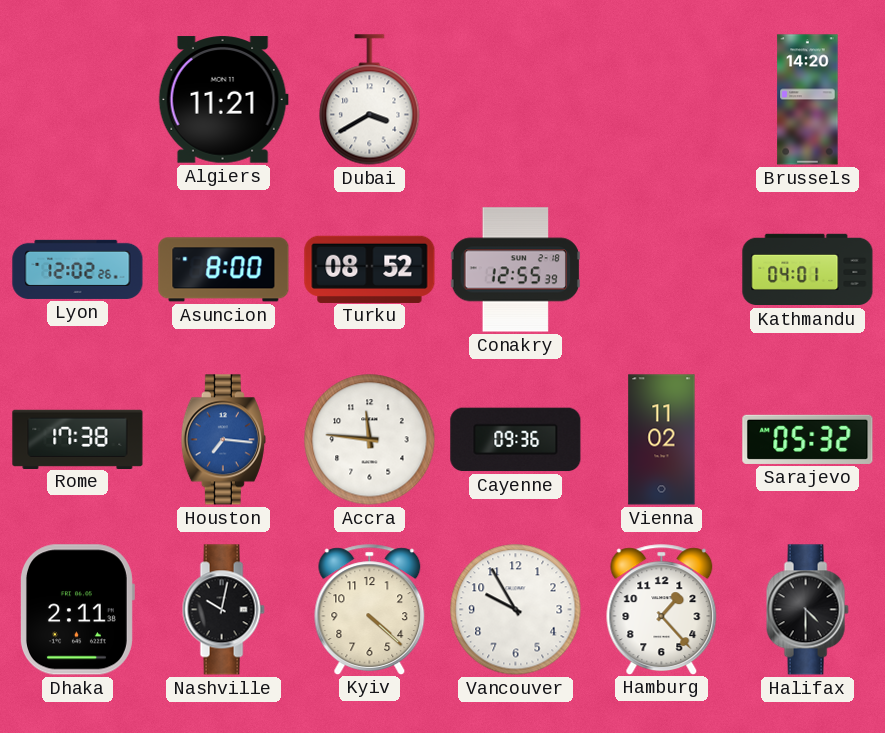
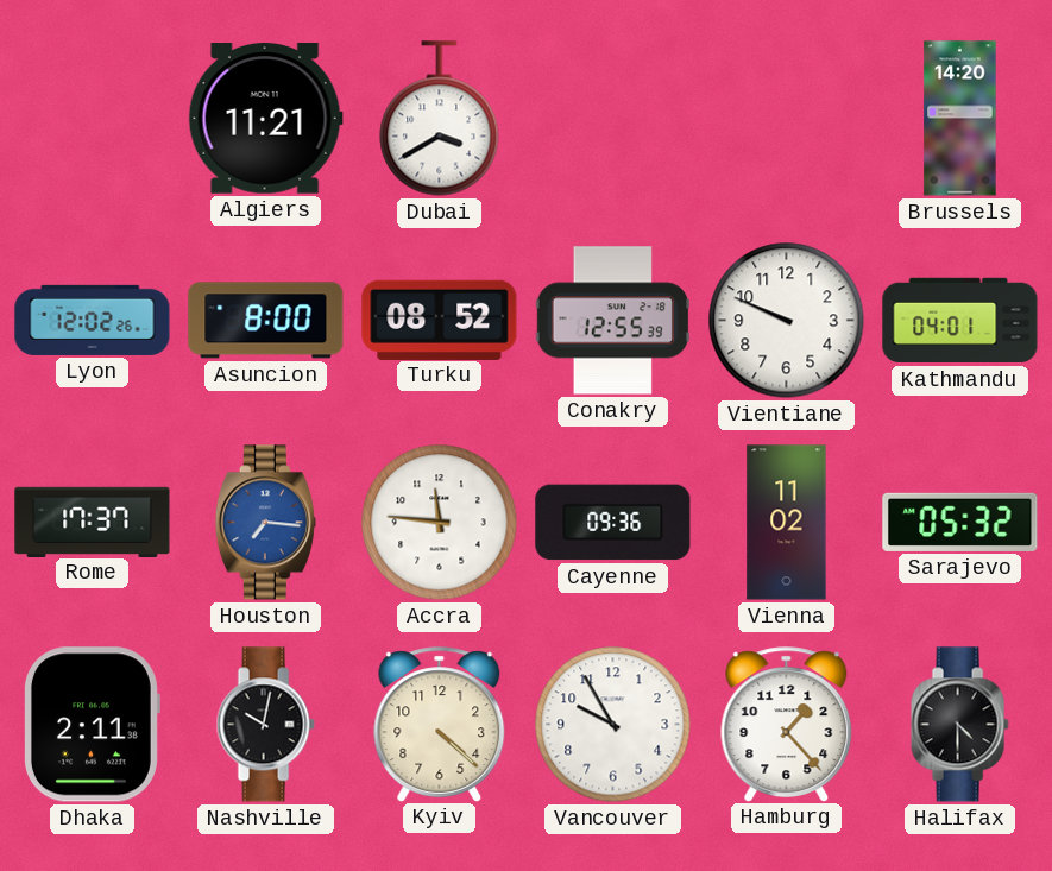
Vientiane: none -> 9:49 (787, 321)
Rome: 17:38 -> 17:37 (93, 522)
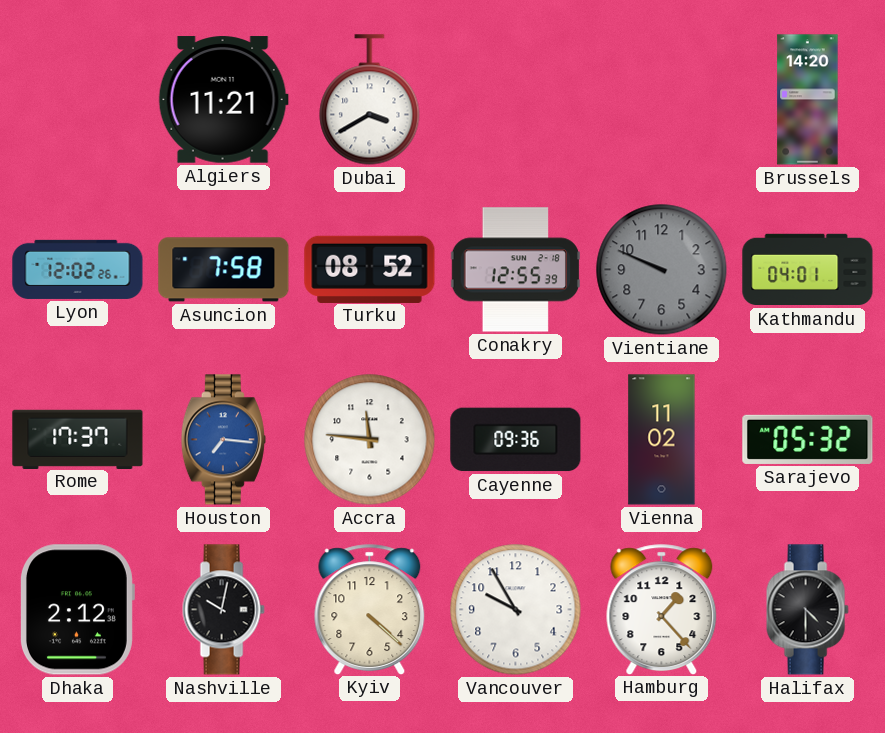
Asuncion: 8:00 -> 7:58 (224, 270)
Vientiane dial: white -> grey (662, 270)
Dhaka: 2:11 -> 2:12 (77, 610)
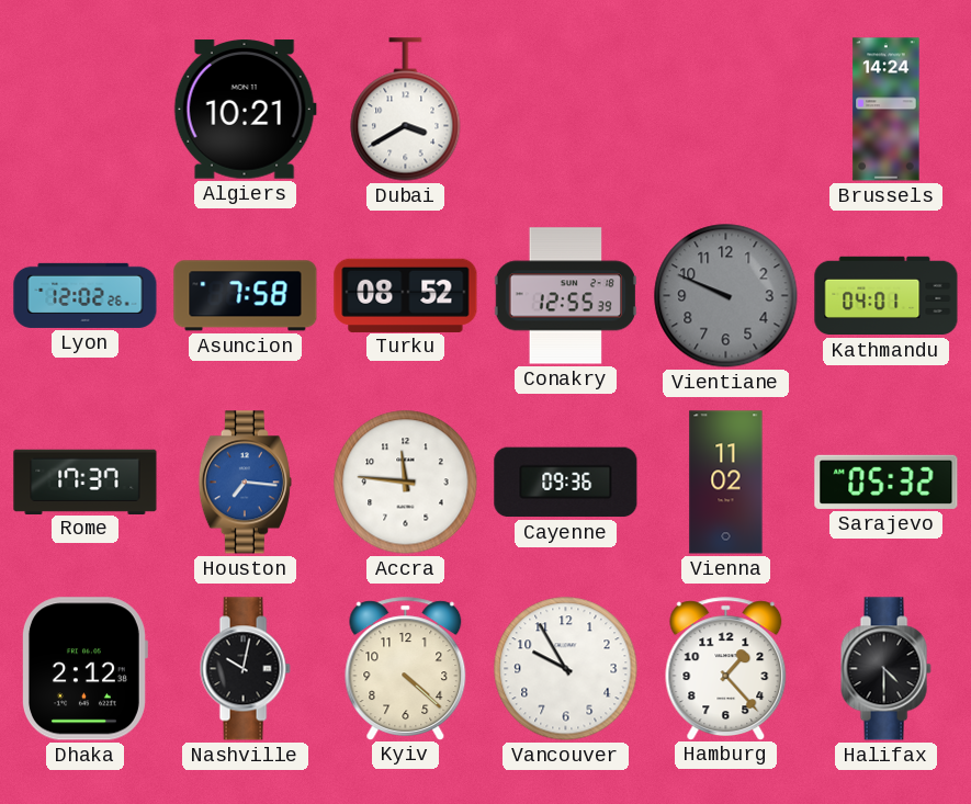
Algiers: 11:21 -> 10:21 (245, 110)
Brussels: 14:20 -> 14:24 (887, 110)
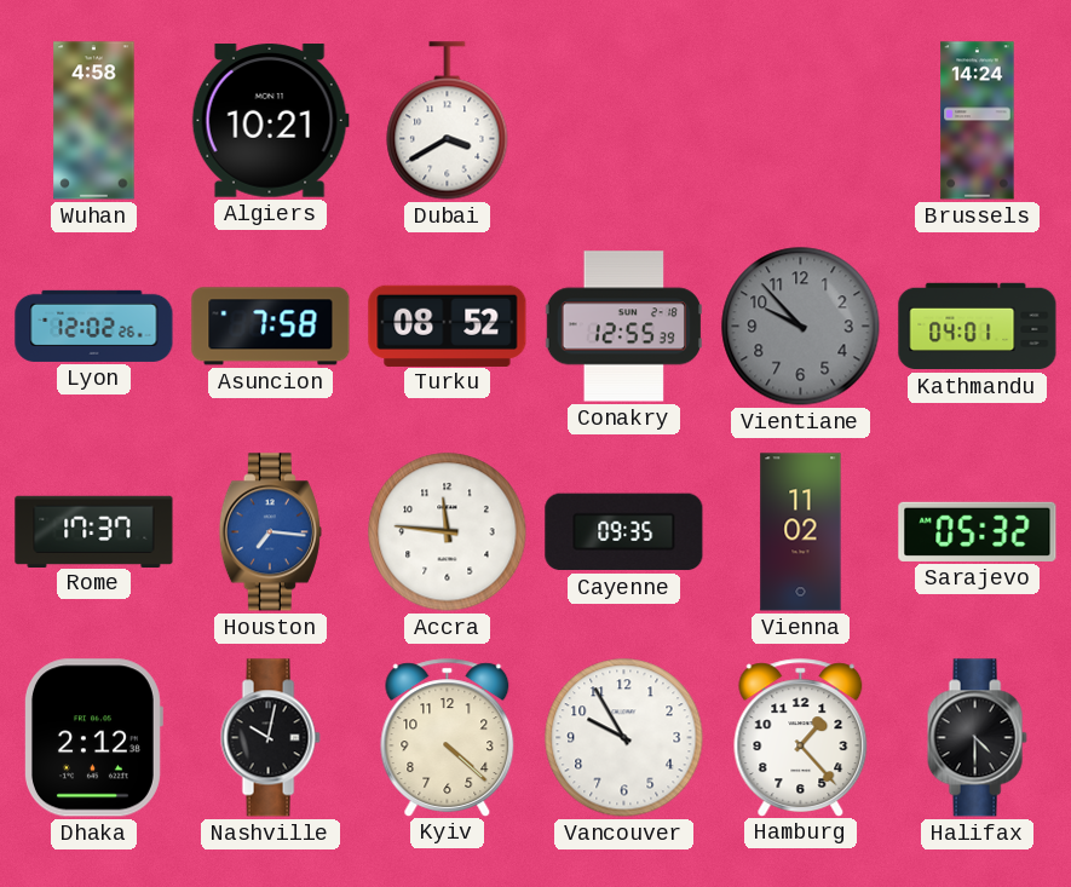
Wuhan: none -> 4:58 (94, 121)
Vientiane: 9:49 -> 9:53 (801, 327)
Cayenne: 09:36 -> 09:35 (624, 532)
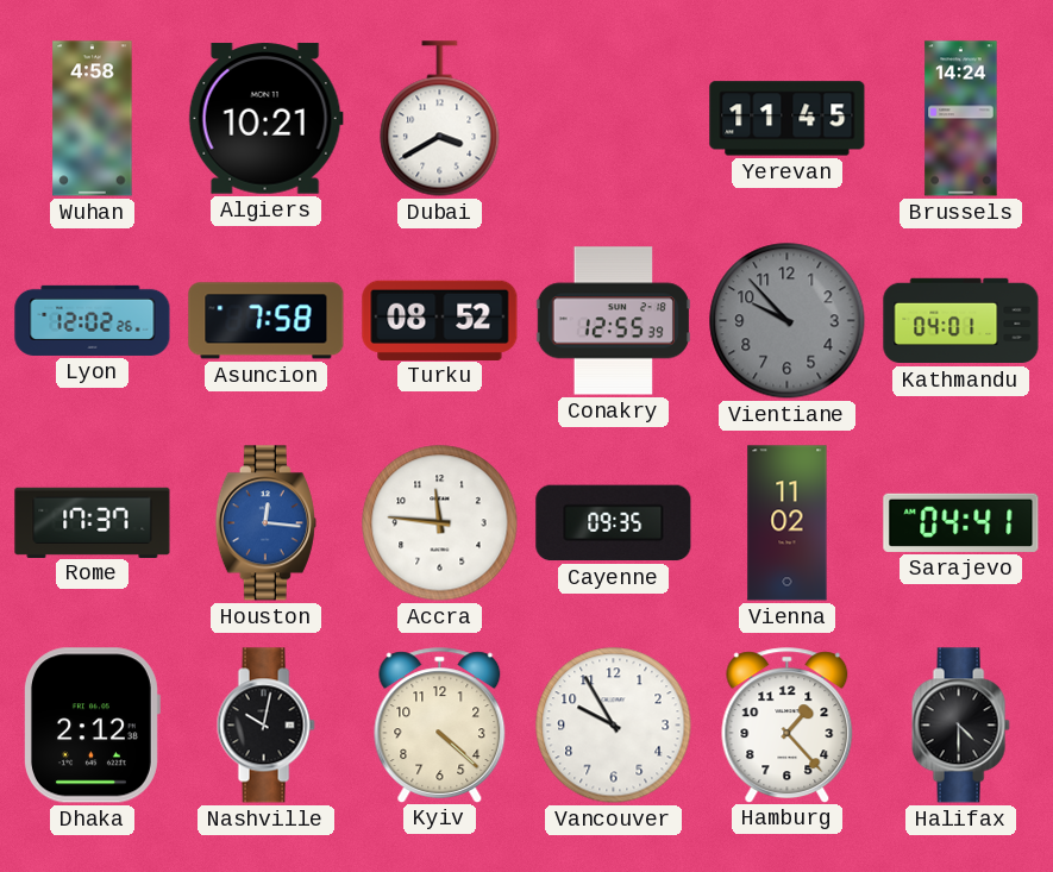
Yerevan: none -> 11:45 (788, 119)
Houston: 7:16 -> 12:16 (265, 523)
Sarajevo: 05:32 -> 04:41 (961, 522)
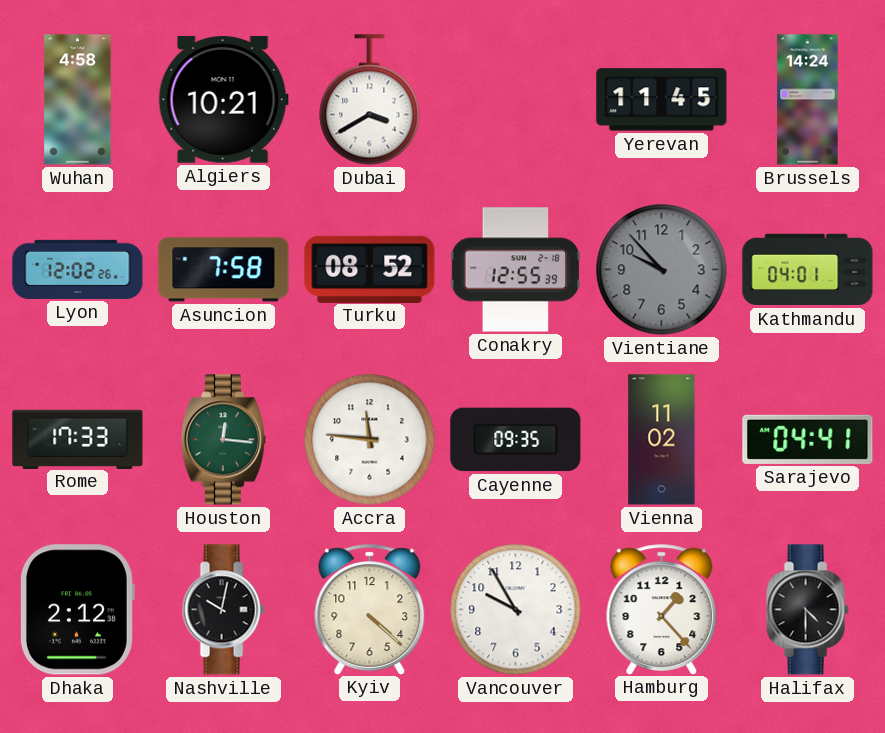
Rome: 17:37 -> 17:33 (78, 439)
Houston dial: blue -> green (223, 440)
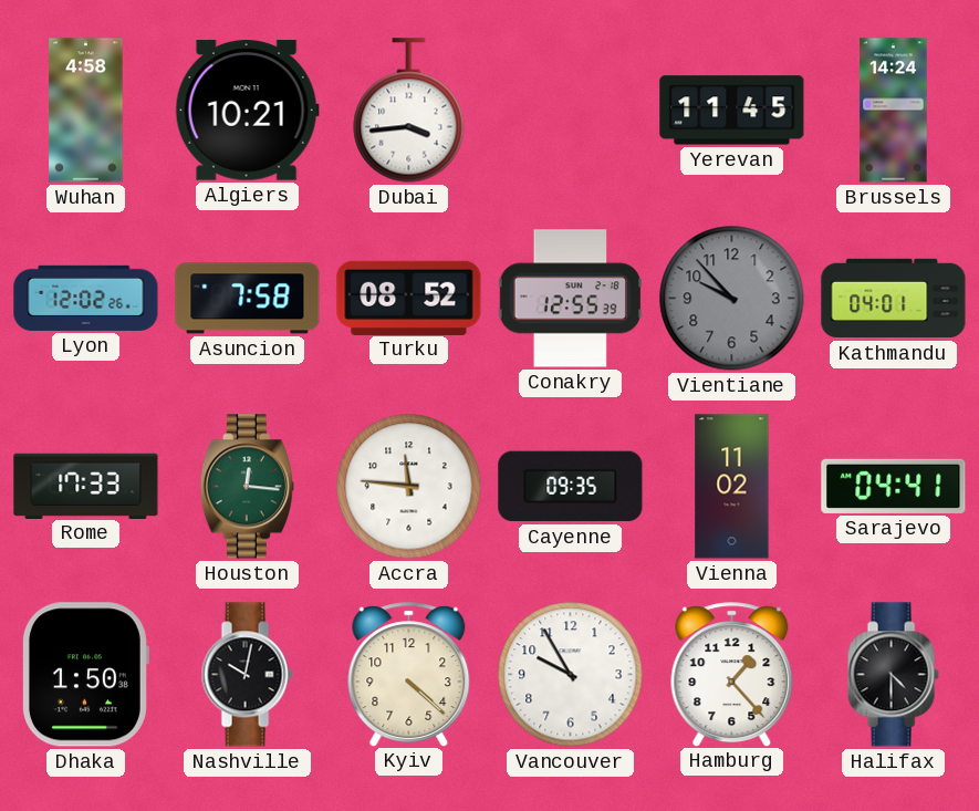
Dubai: 3:40 -> 3:44 (409, 111)
Dhaka: 2:12 -> 1:50 (85, 675)
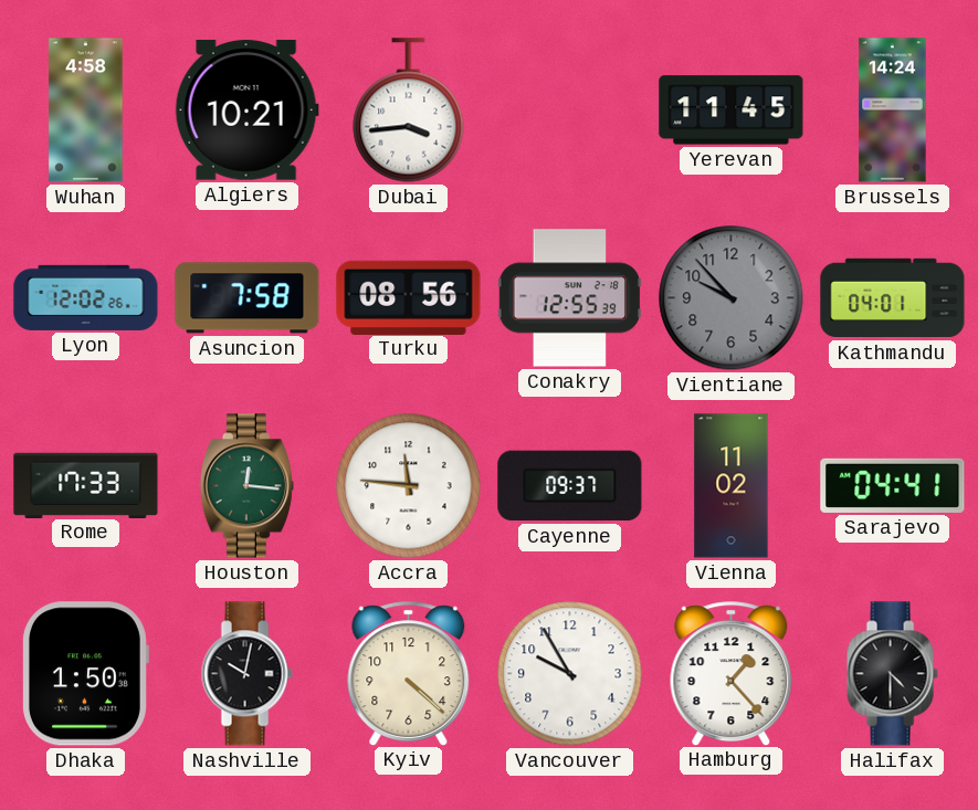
Turku: 08:52 -> 08:56 (409, 297)
Cayenne: 09:35 -> 09:37 (570, 486)
